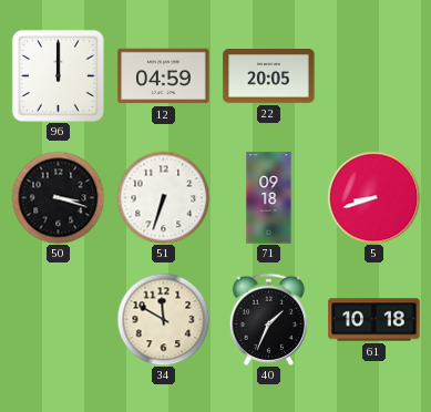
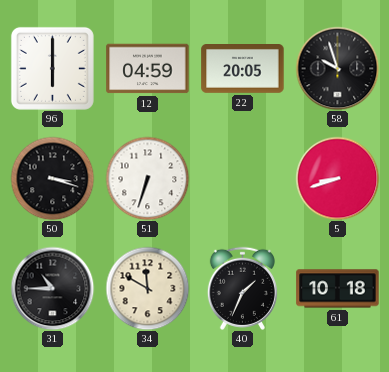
96: 12:00 -> 6:00 (52, 68)
58: none -> 9:57 (337, 68)
71: 09:18 -> none (269, 198)
31: none -> 10:45 (52, 288)
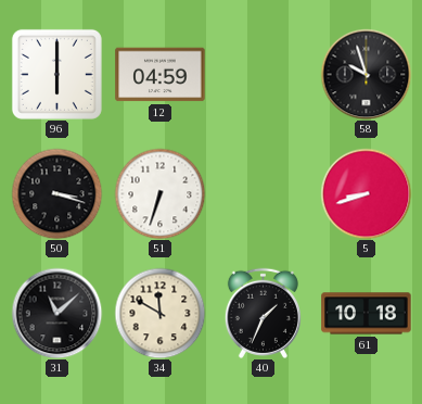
22: 20:05 -> none (243, 69)
31: 10:45 -> 11:08 (56, 313)
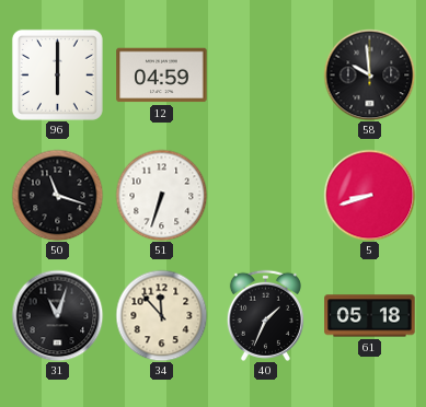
58: 9:57 -> 9:59 (369, 74)
50: 3:18 -> 11:18 (57, 195)
31: 11:08 -> 11:03 (57, 315)
34: 11:50 -> 11:53 (161, 315)
61: 10:18 -> 05:18 (370, 316)
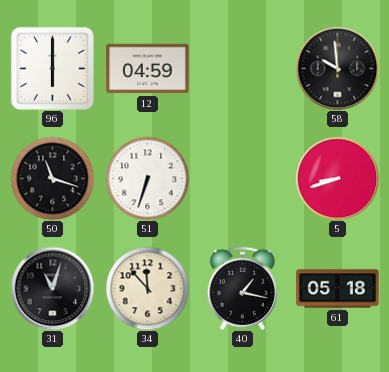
40: 1:34 -> 1:17 (242, 288)
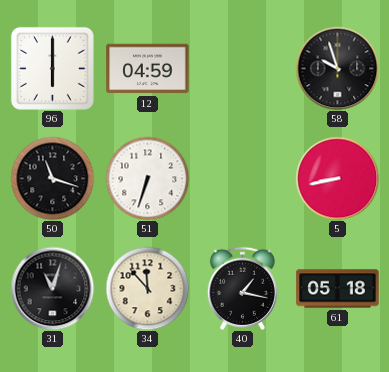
58: 9:59 -> 9:57 (337, 68)
5: 8:42 -> 8:43 (337, 178)
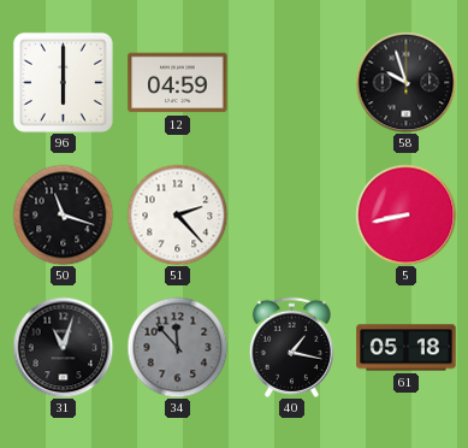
51: 6:33 -> 2:23 (177, 214)
34 dial: cream -> grey (177, 347)
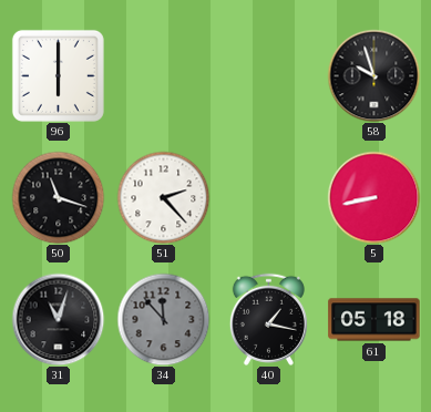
12: 04:59 -> none (178, 83)
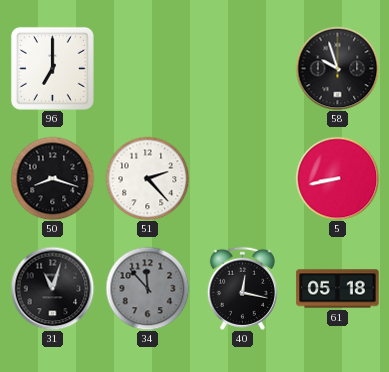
96: 6:00 -> 7:00 (52, 68)
50: 11:18 -> 8:18 (52, 178)
40: 1:17 -> 12:17 (242, 288)
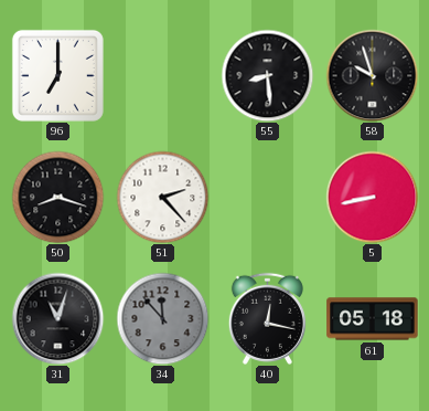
55: none -> 8:29 (267, 75)
